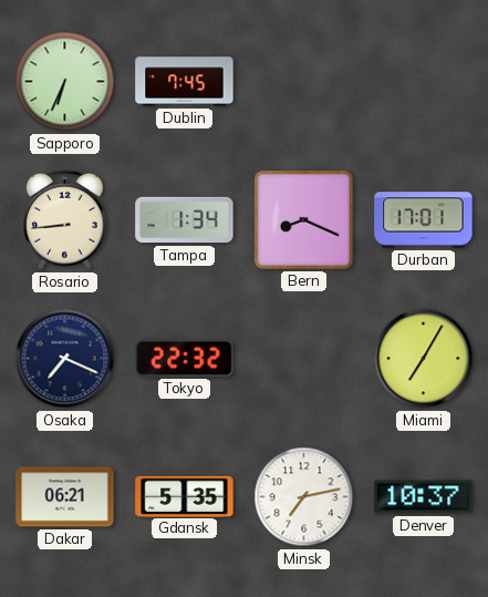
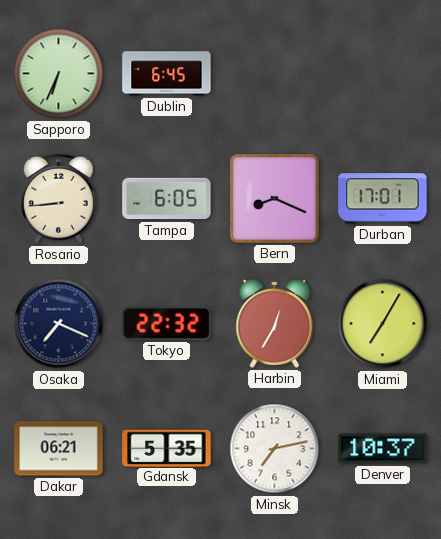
Dublin: 7:45 -> 6:45 (167, 74)
Tampa: 1:34 -> 6:05 (167, 199)
Harbin: none -> 12:35 (275, 323)
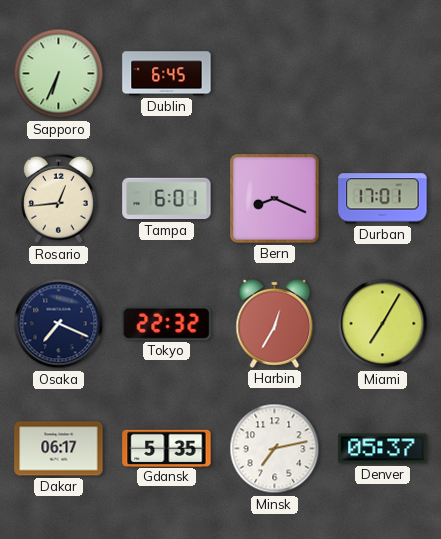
Rosario: 8:44 -> 12:44 (59, 199)
Tampa: 6:05 -> 6:01 (167, 199)
Dakar: 06:21 -> 06:17 (59, 449)
Denver: 10:37 -> 05:37 (383, 449)
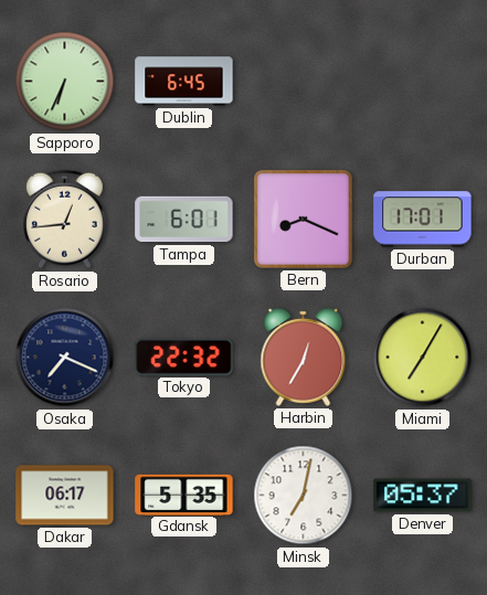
Minsk: 7:13 -> 7:02 (304, 496)
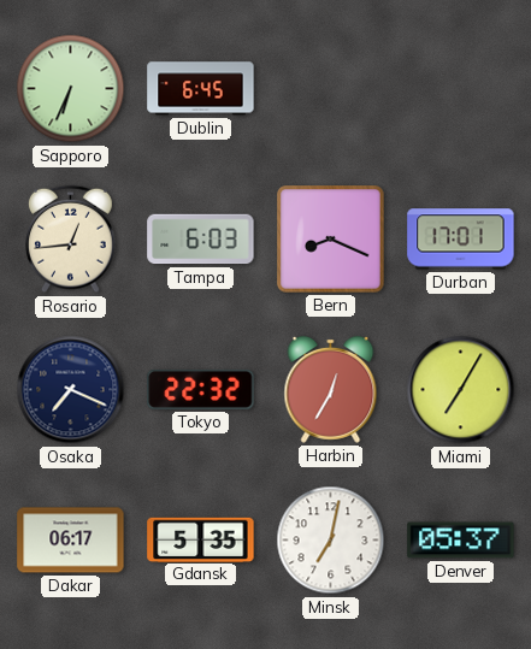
Tampa: 6:01 -> 6:03 (201, 240)
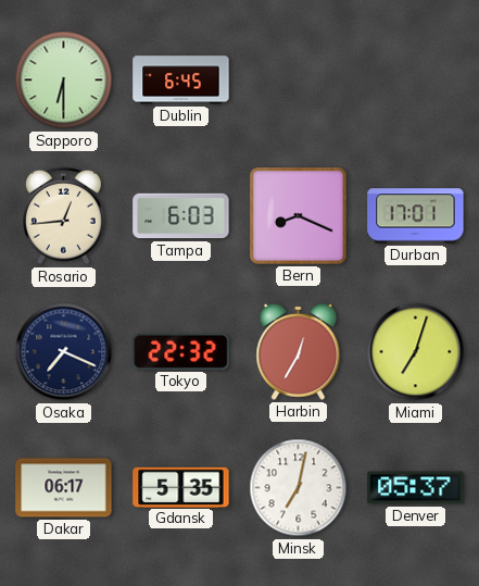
Sapporo: 6:34 -> 6:30 (64, 80)
Miami: 7:05 -> 7:03 (416, 352)
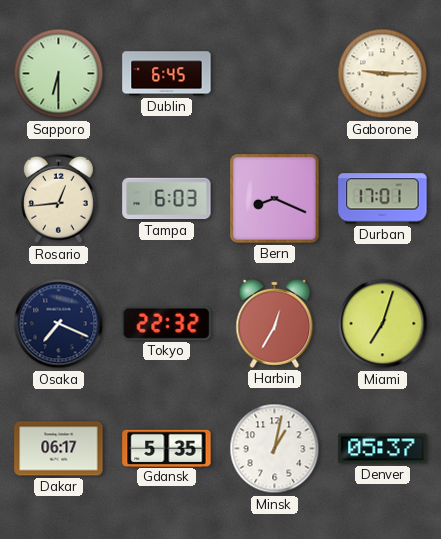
Gaborone: none -> 9:15 (383, 74)
Minsk: 7:02 -> 1:02 (275, 449)
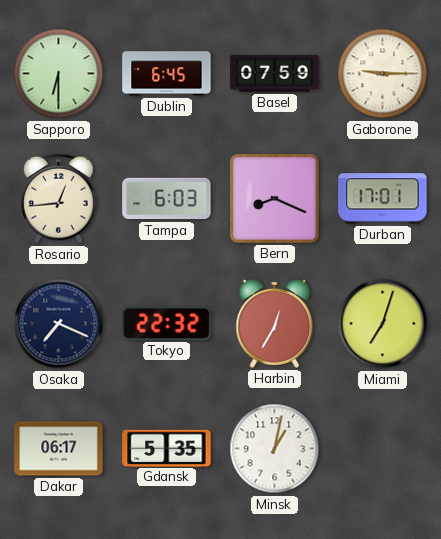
Basel: none -> 07:59 (275, 74)
Denver: 05:37 -> none (383, 449)
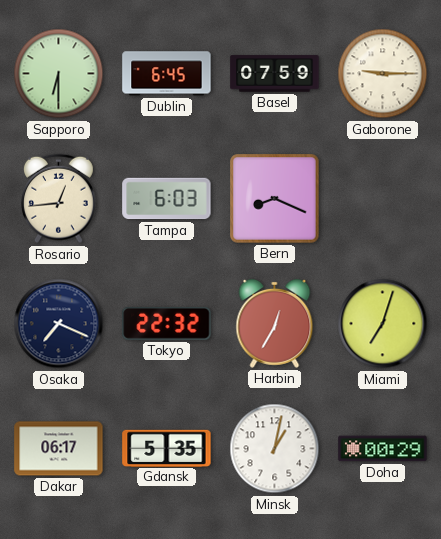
Durban: 17:01 -> none (383, 199)
Doha: none -> 00:29 (383, 449)
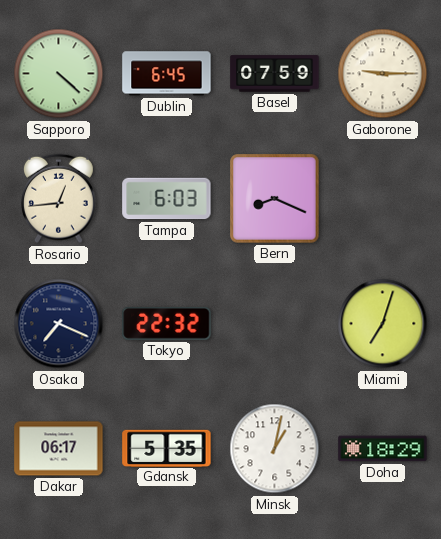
Sapporo: 6:30 -> 4:22 (59, 74)
Harbin: 12:35 -> none (275, 323)
Doha: 00:29 -> 18:29 (383, 449)
